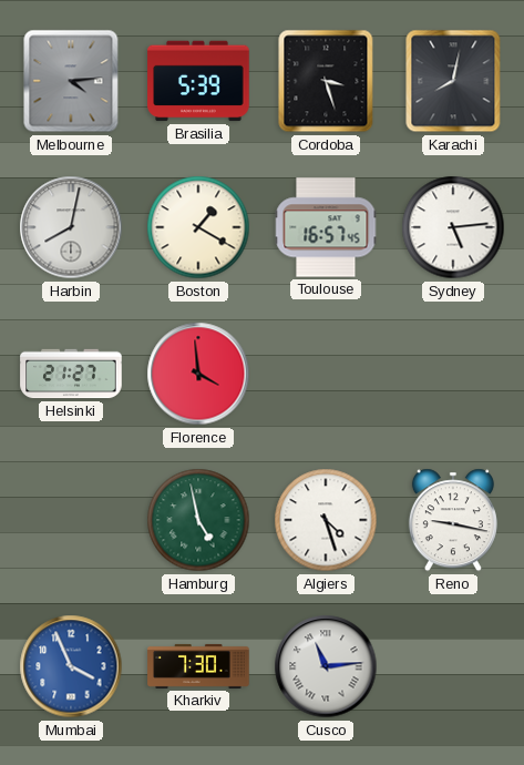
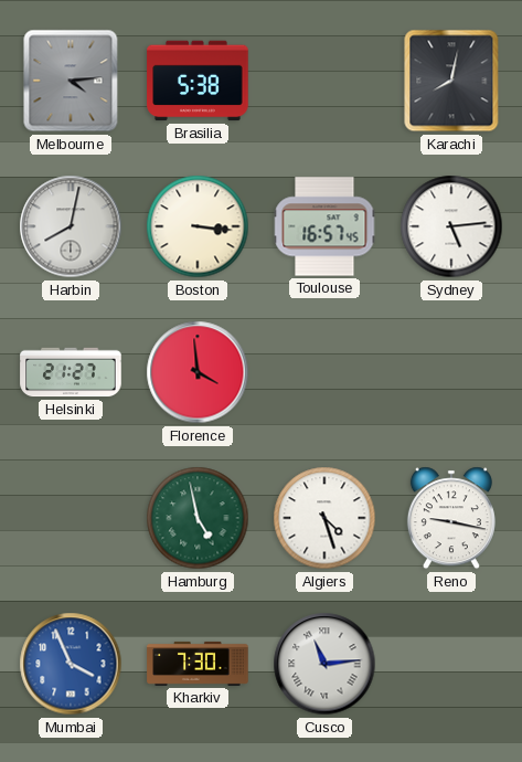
Brasilia: 5:39 -> 5:38 (198, 81)
Cordoba: 3:27 -> none (326, 81)
Boston: 1:20 -> 3:16 (198, 226)
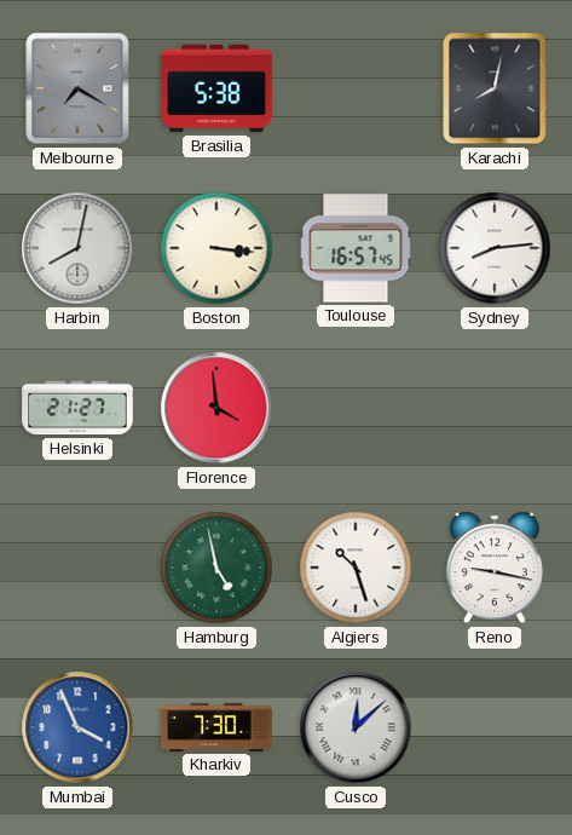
Melbourne: 4:14 -> 7:20 (77, 88)
Sydney: 5:14 -> 8:14 (495, 248)
Algiers: 4:27 -> 10:27 (356, 568)
Cusco: 11:14 -> 12:08 (356, 727)
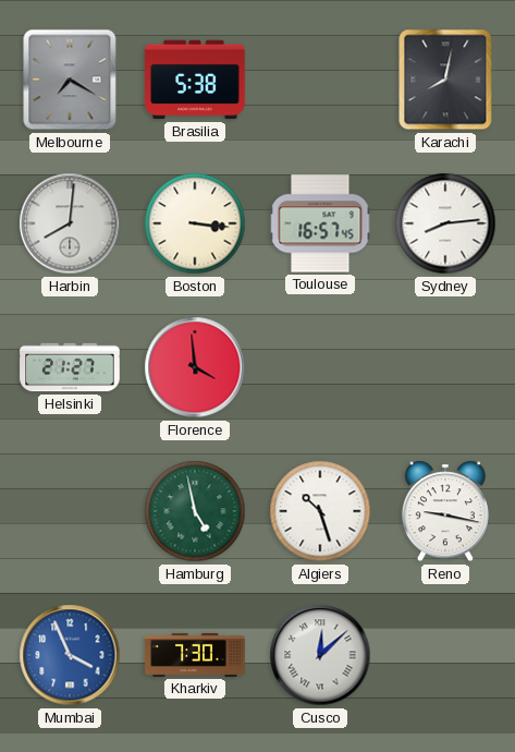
Harbin: 8:02 -> 8:01 (70, 223)
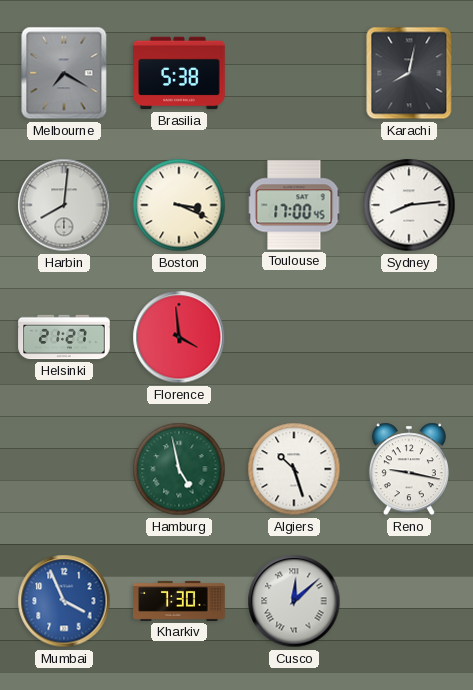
Boston: 3:16 -> 3:19 (179, 205)
Toulouse: 16:57 -> 17:00 (294, 205)
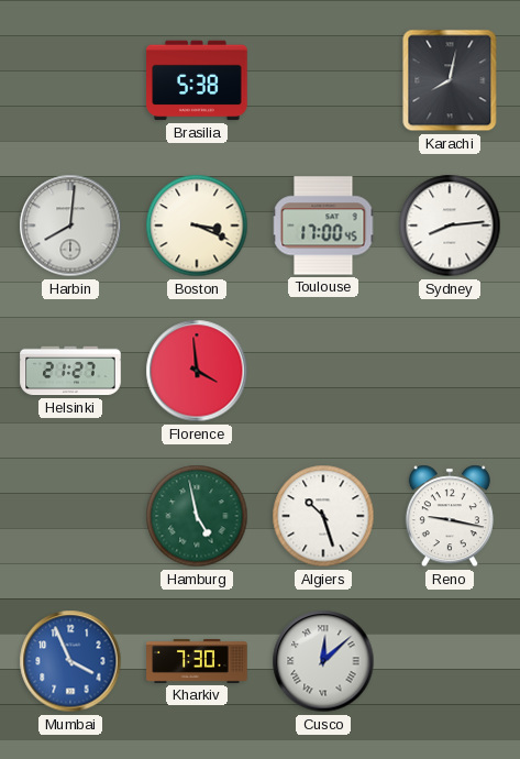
Melbourne: 7:20 -> none (64, 73)
